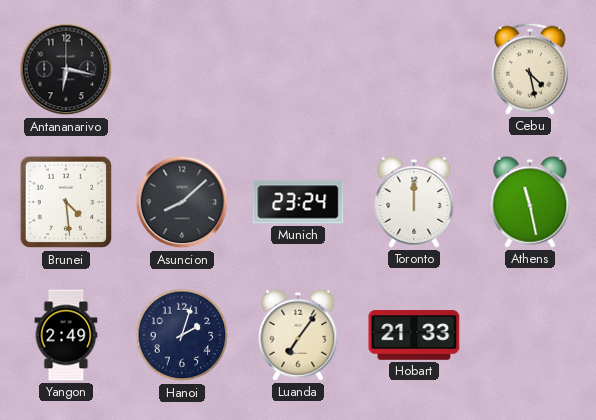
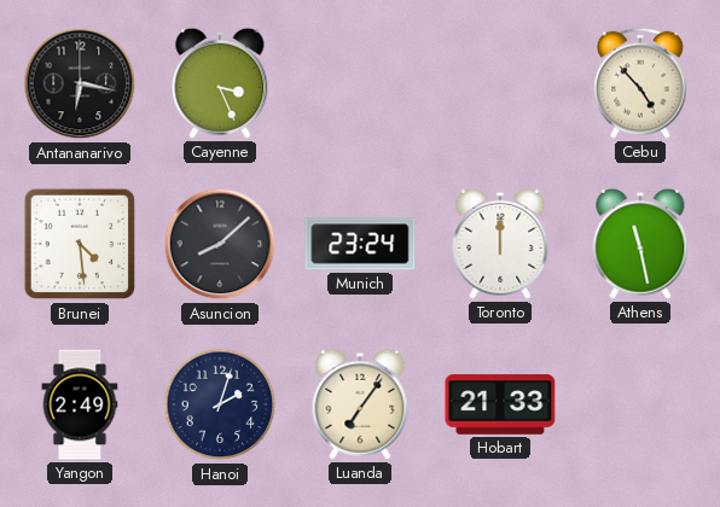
Cayenne: none -> 3:26 (220, 83)
Cebu: 4:28 -> 4:53 (641, 83)
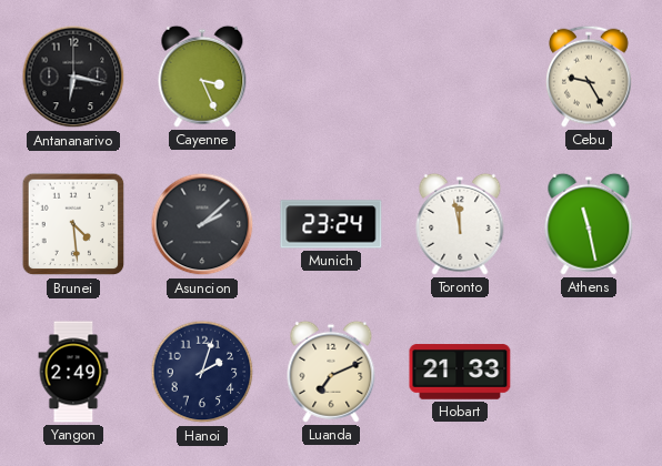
Cebu: 4:53 -> 9:25 (590, 77)
Asuncion: 8:08 -> 2:08 (202, 224)
Toronto: 12:00 -> 11:58 (460, 224)
Luanda: 7:06 -> 7:11 (331, 372)
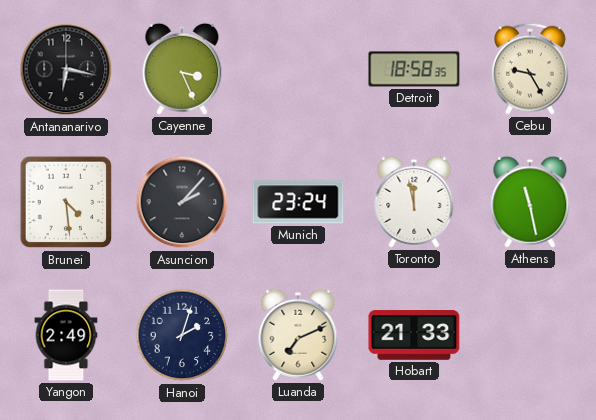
Detroit: none -> 18:58 (414, 69)
Asuncion: 2:08 -> 2:07 (182, 202)
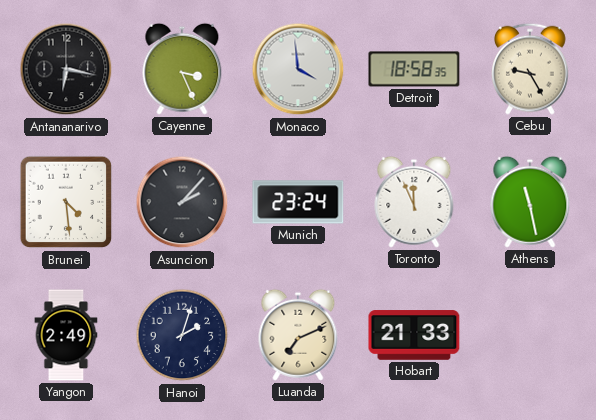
Monaco: none -> 3:59 (298, 69)
Toronto: 11:58 -> 11:56 (414, 202)
